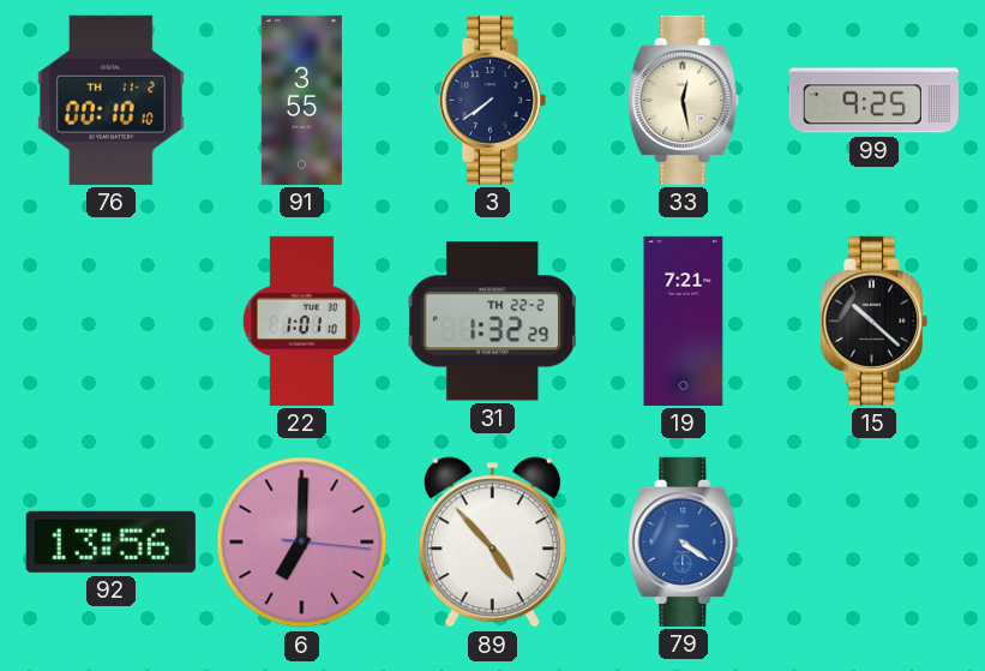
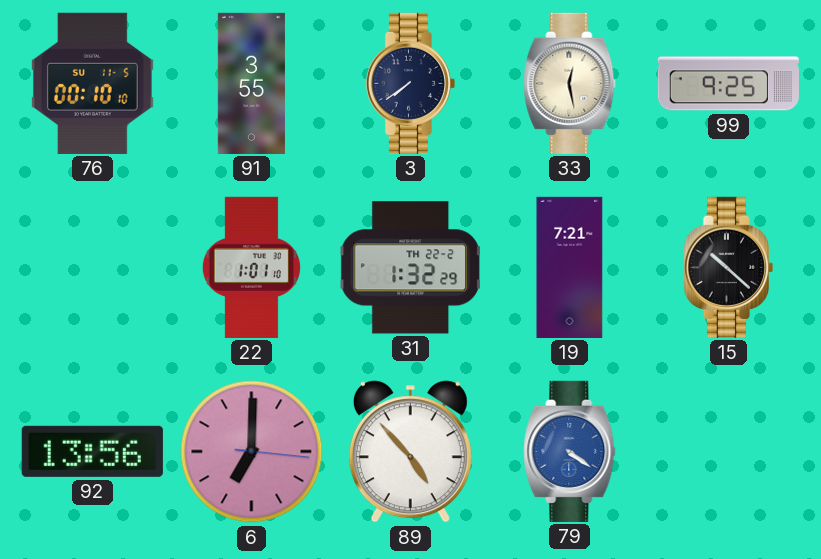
76 date: TH 11-2 -> SU 11-5 (92, 83)
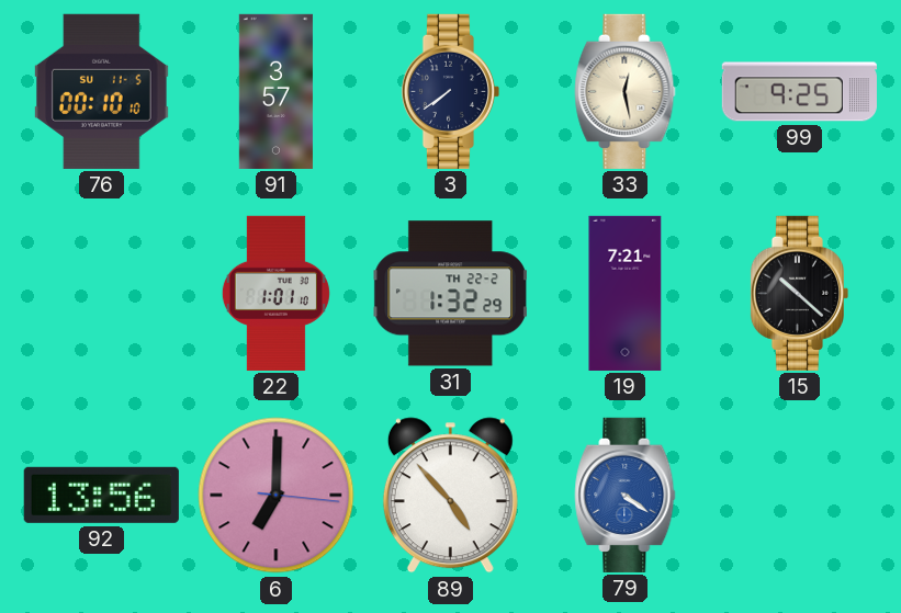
91: 3:55 -> 3:57 (275, 91)
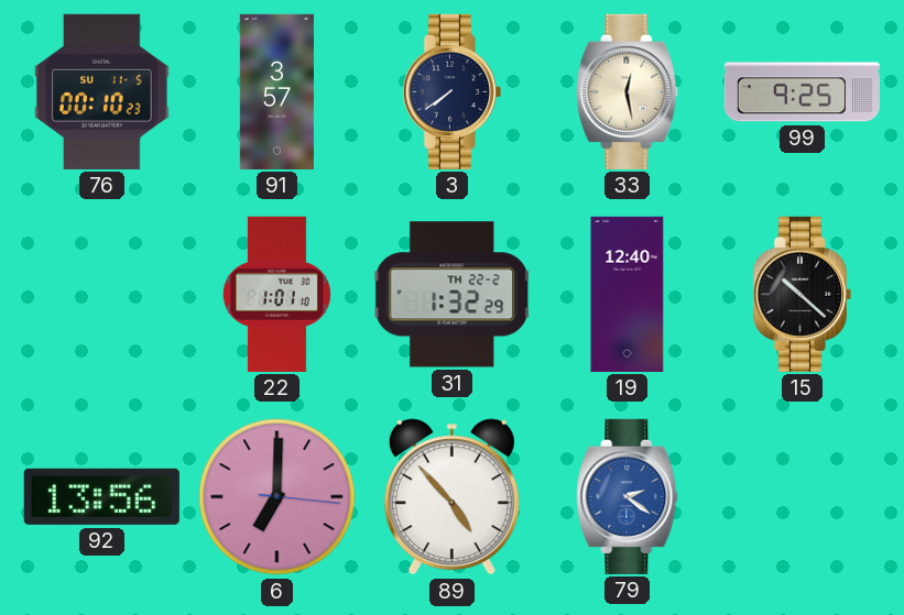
76: 00:10:10 -> 00:10:23 (101, 91)
19: 7:21 -> 12:40 (628, 294)
79: 4:21 -> 2:21 (628, 496)
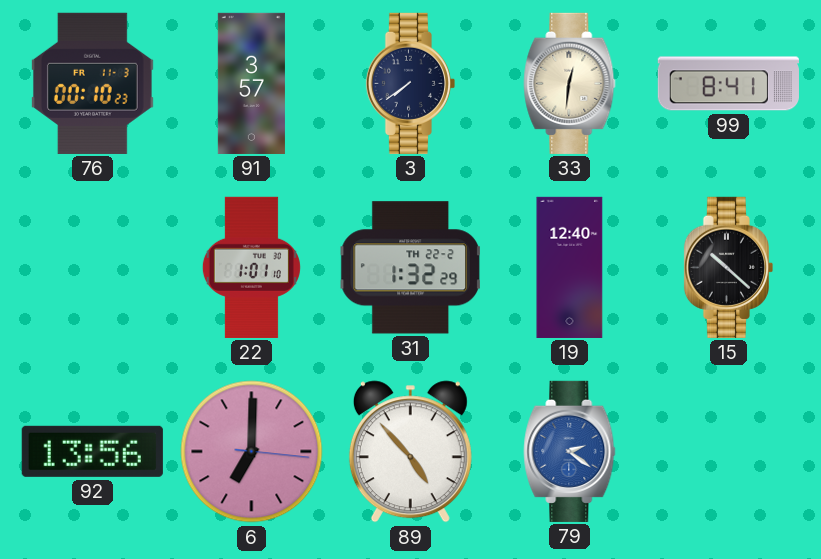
76 date: SU 11-5 -> FR 11-3 (92, 83)
33: 12:28 -> 12:31 (570, 83)
99: 9:25 -> 8:41 (728, 84)
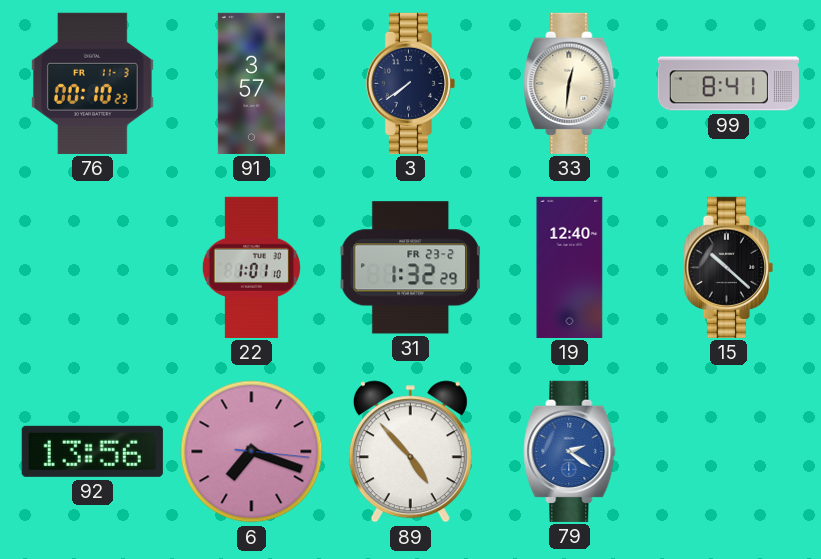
31 date: TH 22-2 -> FR 23-2 (410, 268)
6: 7:00 -> 7:18 (252, 452)
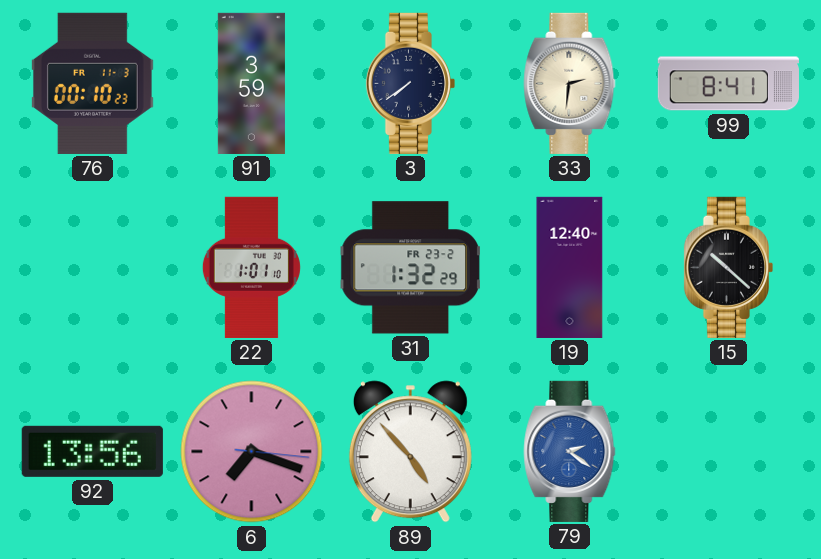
91: 3:57 -> 3:59 (251, 83)
33: 12:31 -> 2:31 (570, 83)
